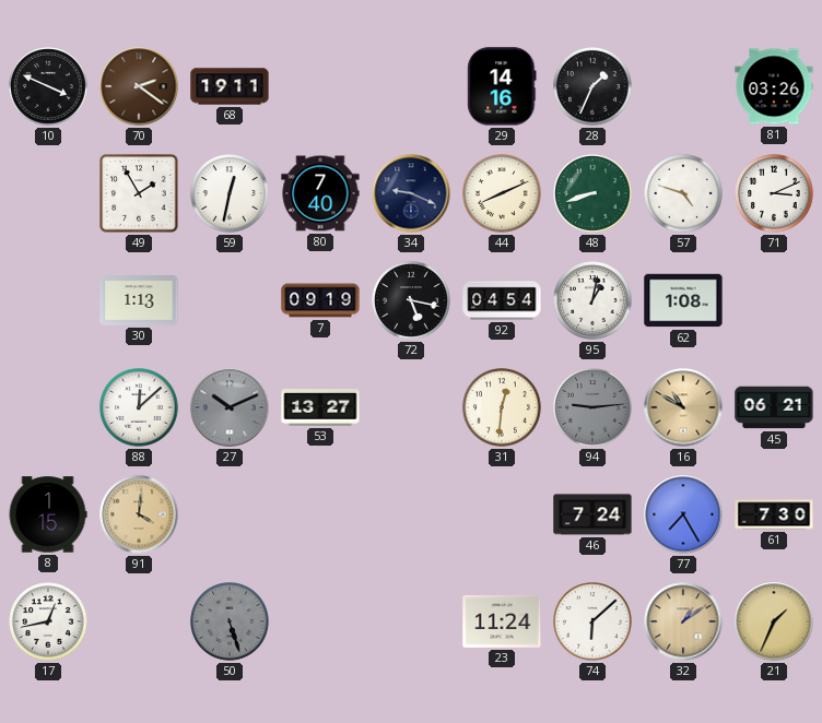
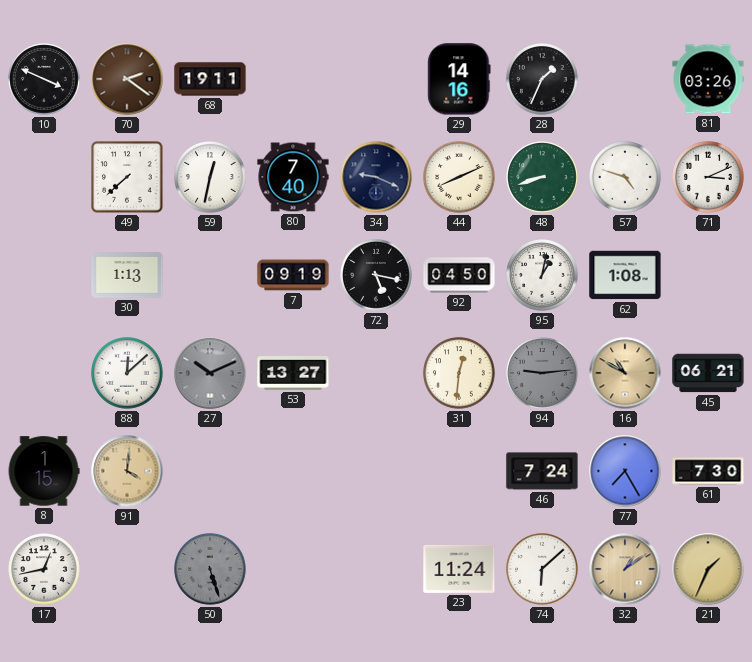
49: 1:55 -> 7:38 (127, 177)
92: 04:54 -> 04:50 (459, 275)
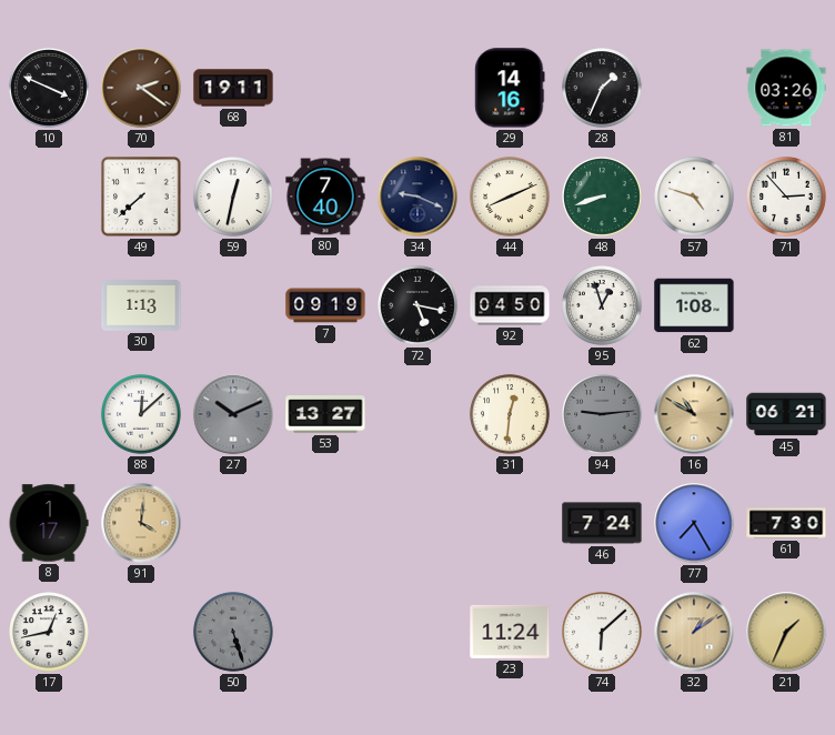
71: 3:11 -> 2:53 (786, 197)
95: 1:02 -> 12:57 (602, 305)
8: 1:15 -> 1:17 (49, 523)
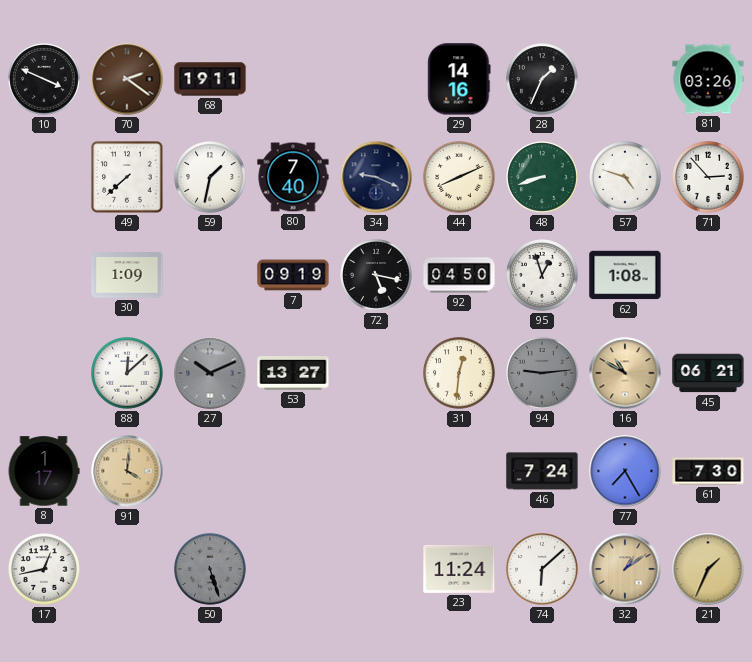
59: 12:32 -> 1:32 (210, 177)
30: 1:13 -> 1:09 (127, 275)
